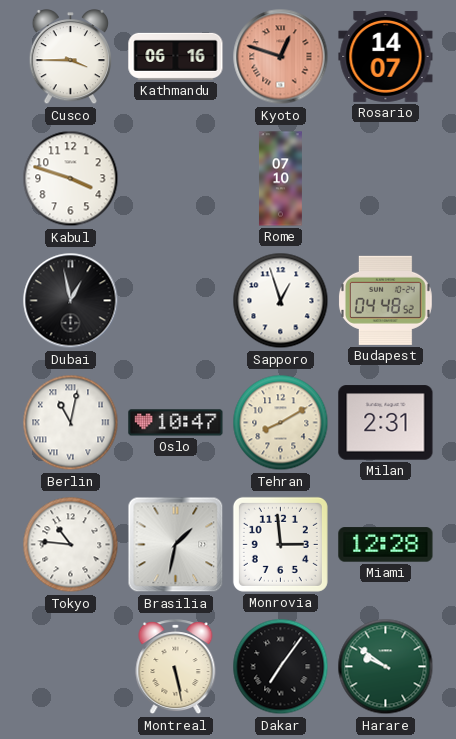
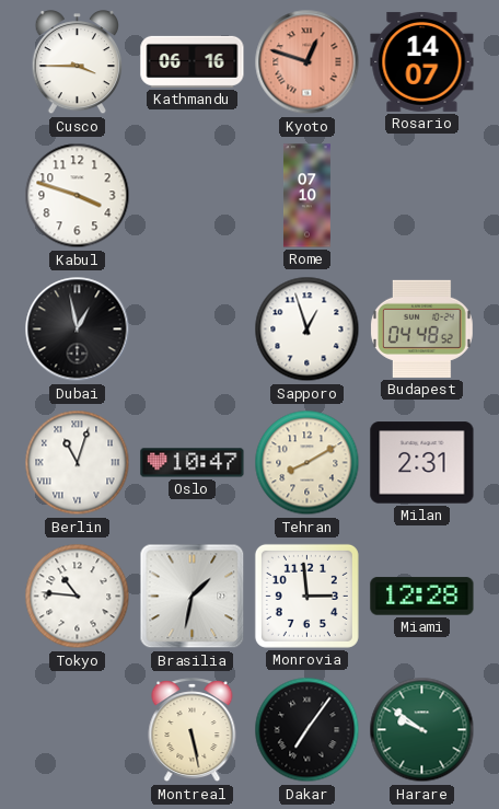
Berlin: 11:02 -> 11:03 (78, 463)
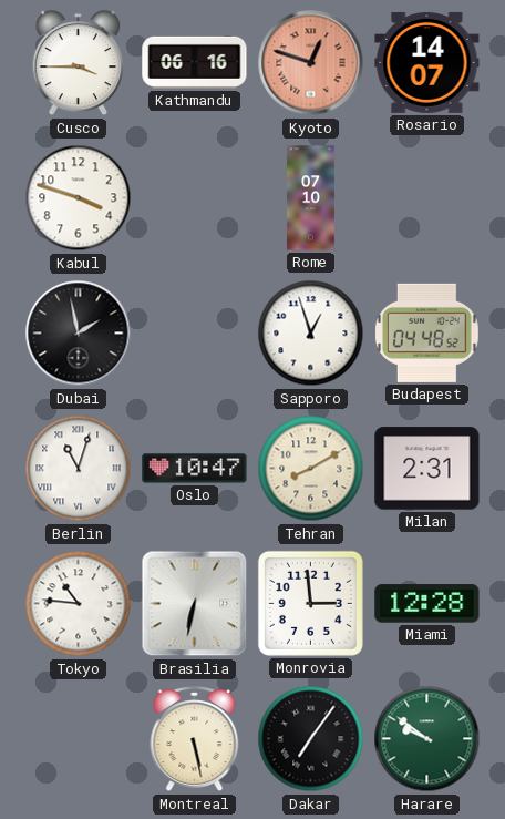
Dubai: 12:58 -> 1:58 (79, 334)
Brasilia: 1:32 -> 6:32 (195, 604)
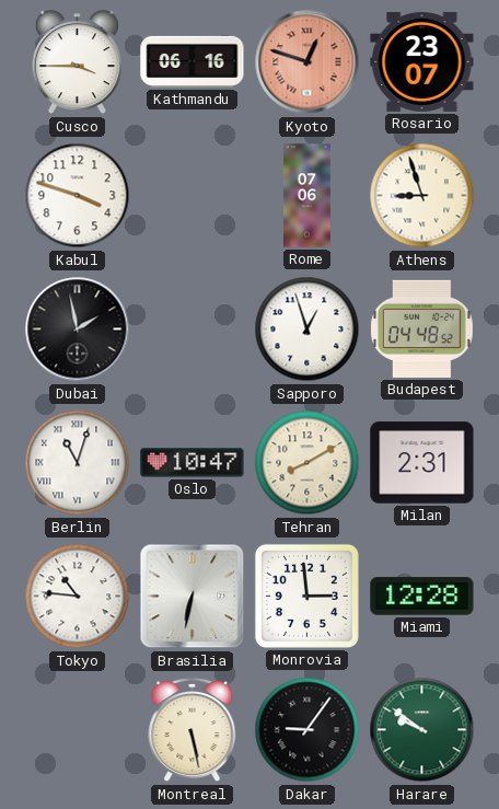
Rosario: 14:07 -> 23:07 (422, 61)
Rome: 07:10 -> 07:06 (306, 196)
Athens: none -> 8:57 (422, 196)
Dakar: 7:06 -> 9:06 (307, 730)
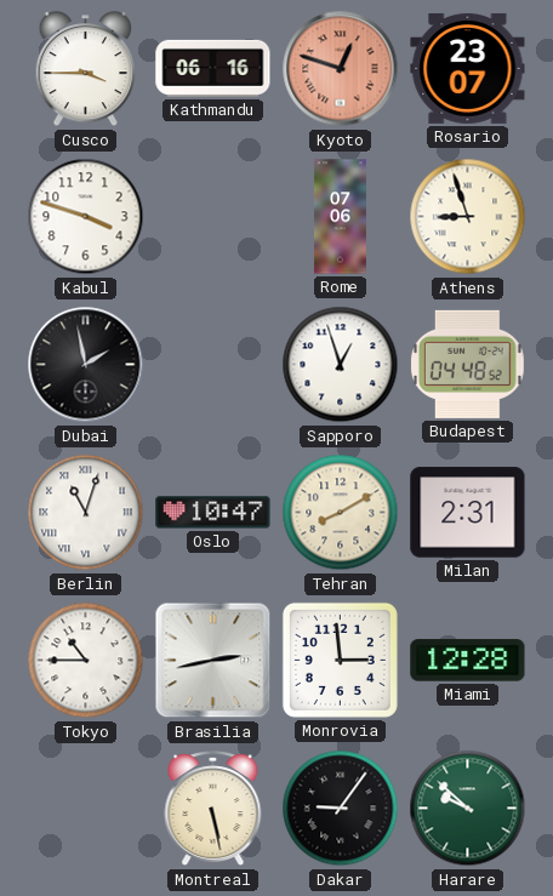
Tokyo: 10:46 -> 10:45 (86, 661)
Brasilia: 6:32 -> 2:43 (213, 661)
Harare: 9:51 -> 9:52 (468, 809)
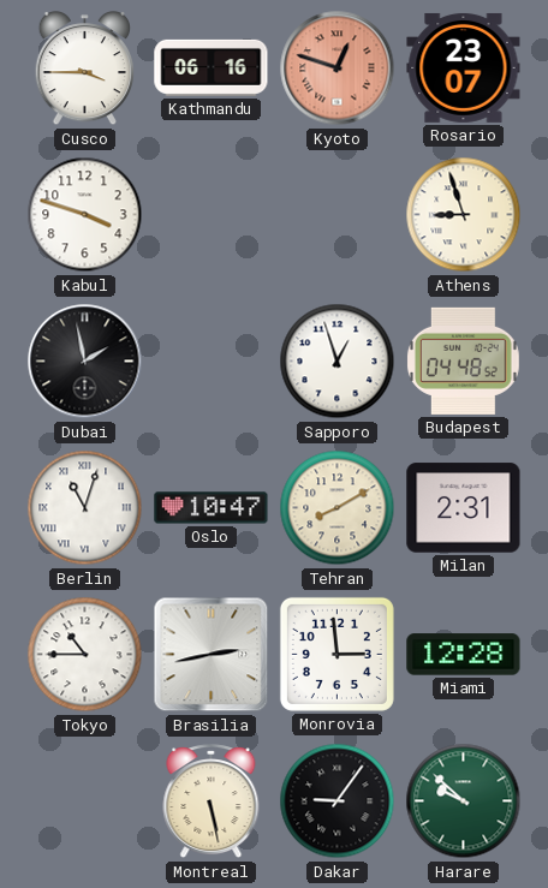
Rome: 07:06 -> none (340, 217)
